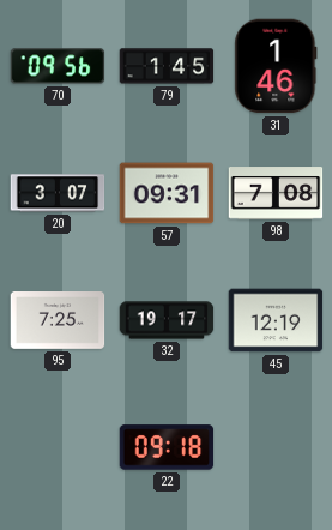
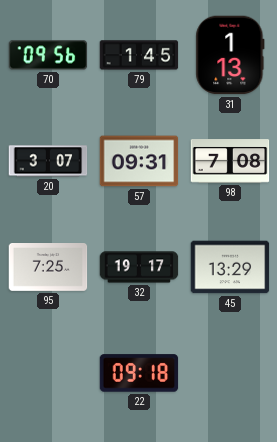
31: 1:46 -> 1:13 (230, 55)
45: 12:19 -> 13:29 (230, 267)
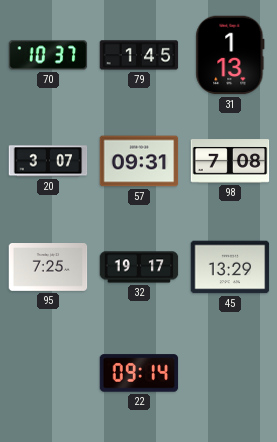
70: 09:56 -> 10:37 (48, 55)
22: 09:18 -> 09:14 (139, 373)
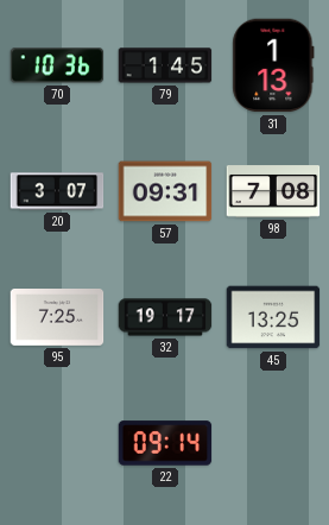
70: 10:37 -> 10:36 (57, 65)
45: 13:29 -> 13:25 (273, 317)
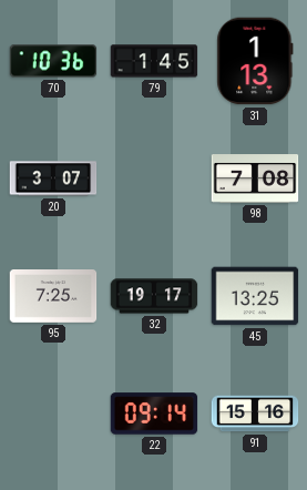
57: 09:31 -> none (165, 191)
91: none -> 15:16 (255, 414)
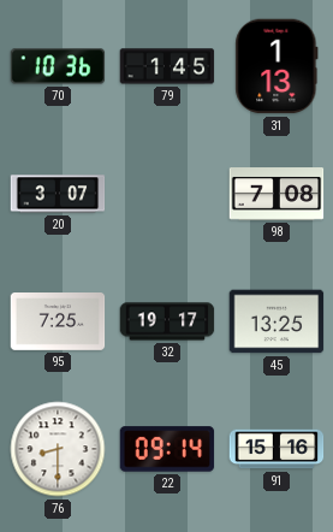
76: none -> 8:30 (58, 449)
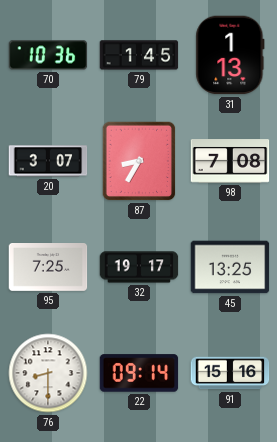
87: none -> 8:35 (139, 161)
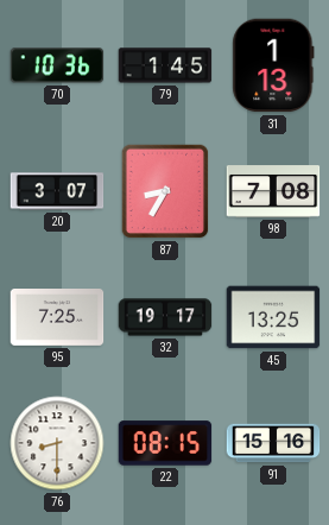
22: 09:14 -> 08:15 (165, 443)
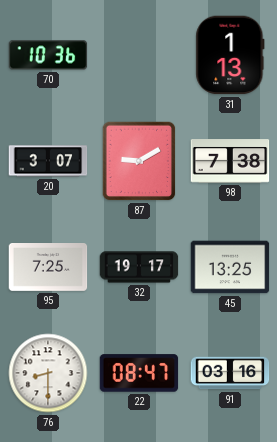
79: 1:45 -> none (165, 65)
87: 8:35 -> 9:10 (139, 161)
98: 7:08 -> 7:38 (230, 161)
22: 08:15 -> 08:47 (139, 373)
91: 15:16 -> 03:16 (230, 373)
